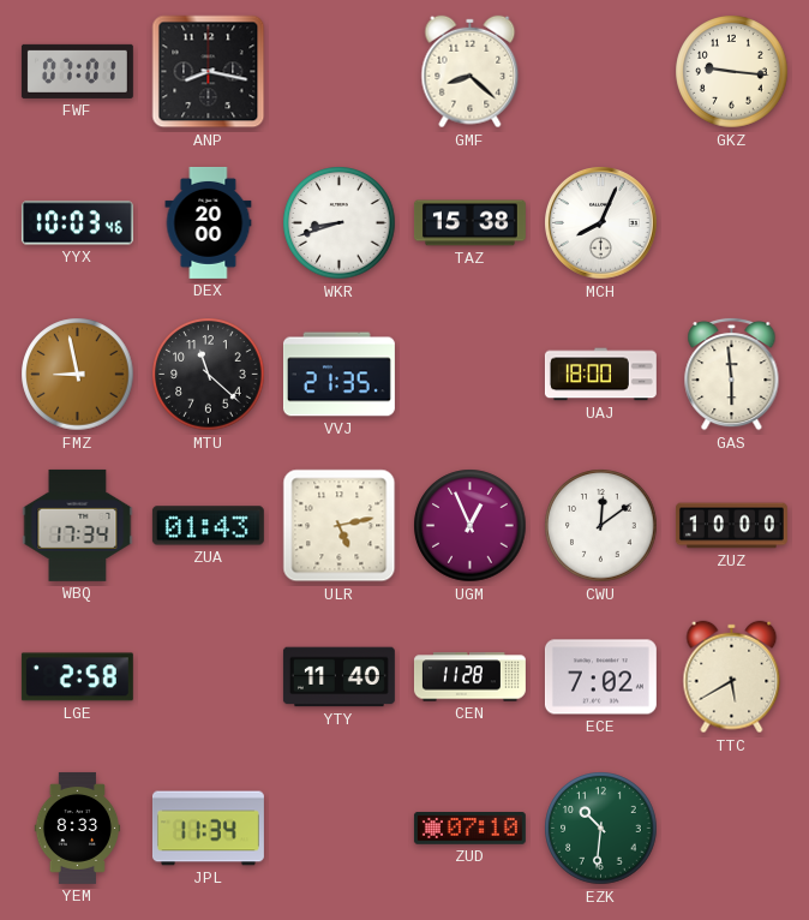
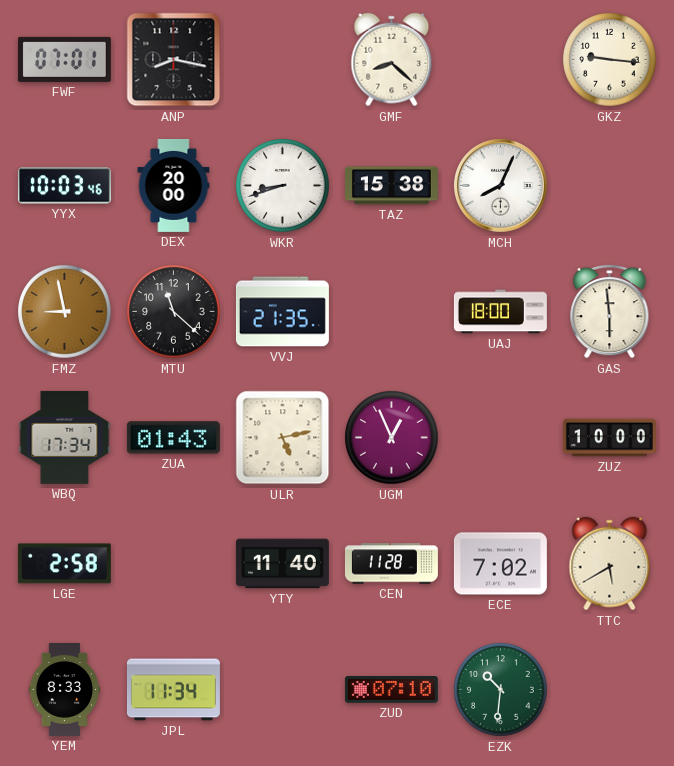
CWU: 12:09 -> none (601, 526)
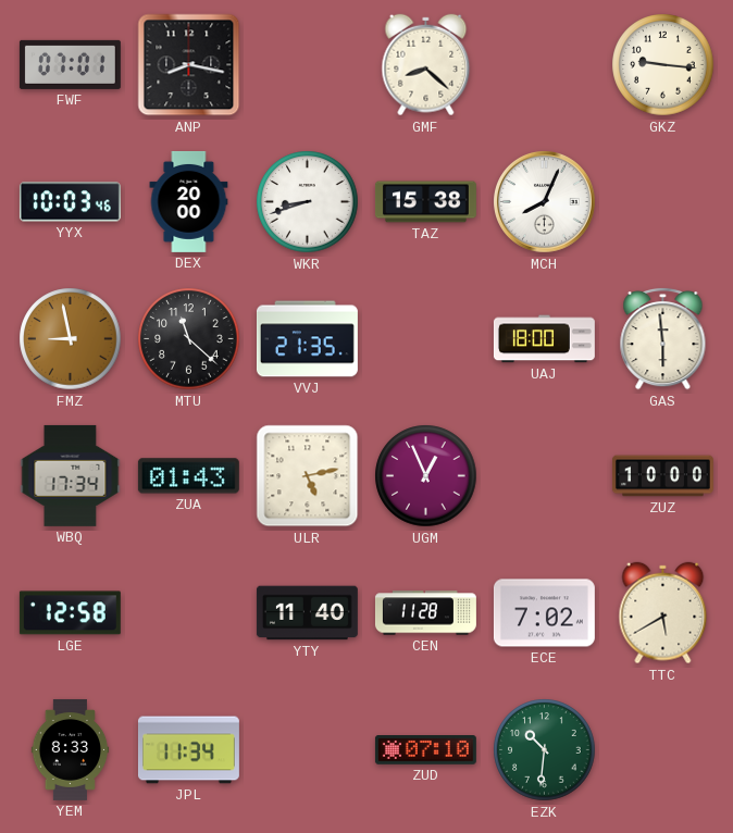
LGE: 2:58 -> 12:58 (70, 613)
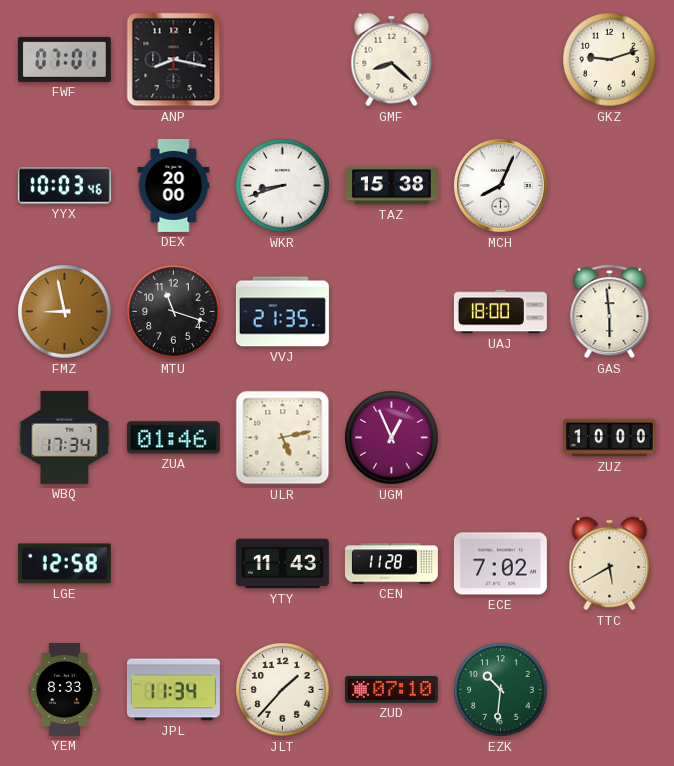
GKZ: 9:16 -> 9:12 (610, 60)
MTU: 11:22 -> 11:18 (174, 312)
ZUA: 01:43 -> 01:46 (173, 438)
YTY: 11:40 -> 11:43 (282, 564)
JLT: none -> 1:37 (283, 690)
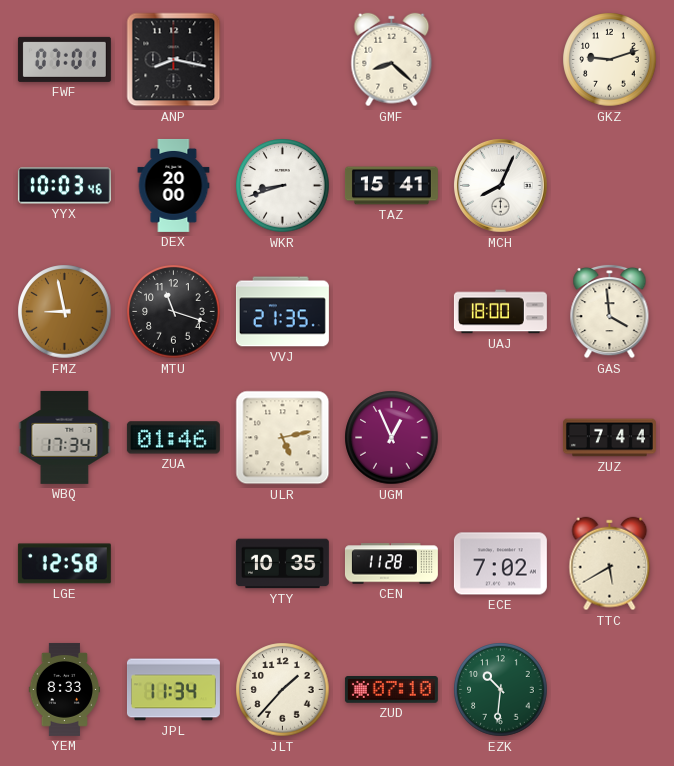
TAZ: 15:38 -> 15:41 (391, 186)
GAS: 5:59 -> 3:59 (610, 311)
ZUZ: 10:00 -> 7:44 (609, 438)
YTY: 11:43 -> 10:35 (282, 564)
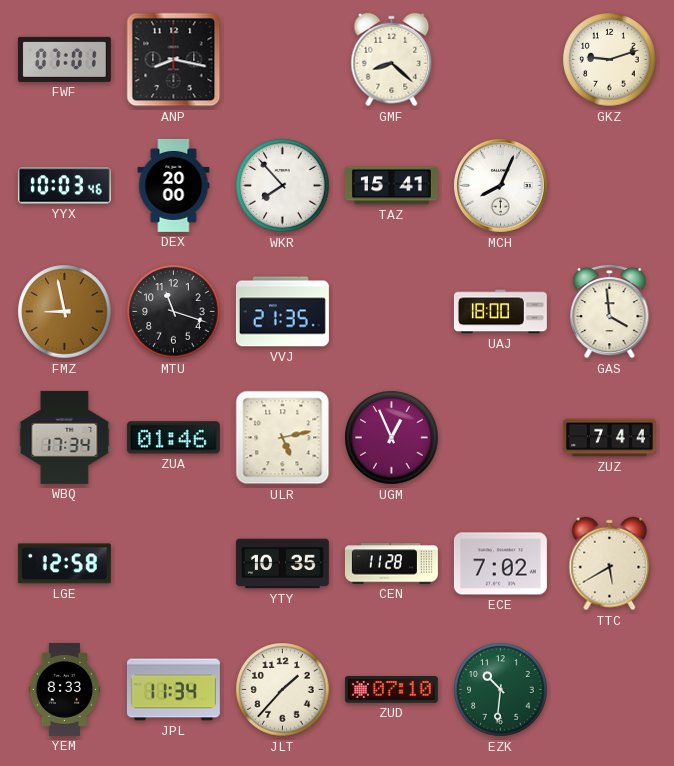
WKR: 8:42 -> 7:53 (283, 186)
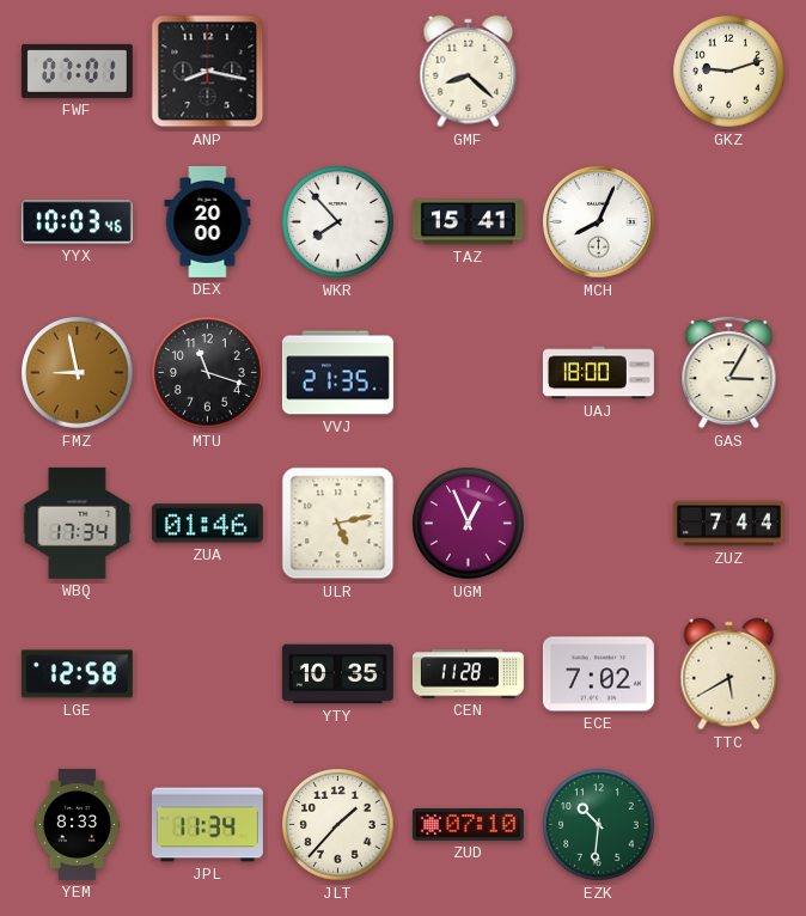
GAS: 3:59 -> 3:05 (729, 372)
